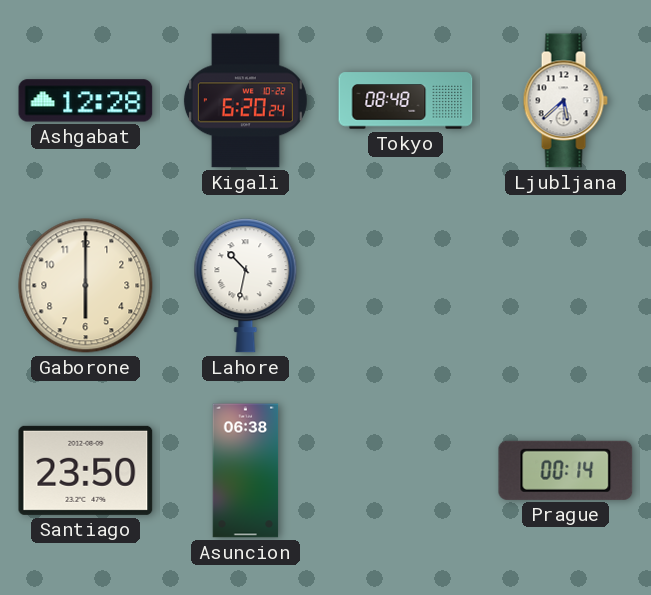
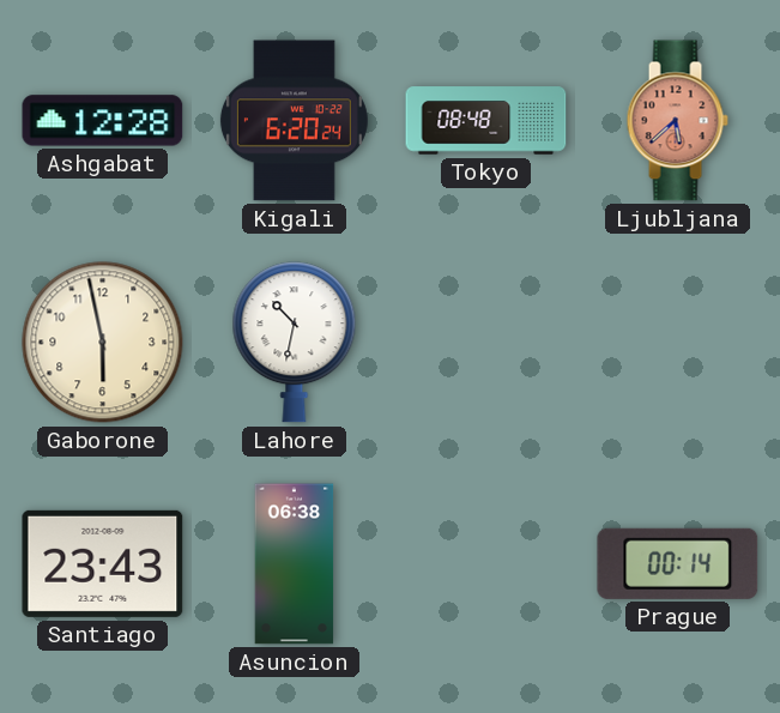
Ljubljana dial: white -> salmon (677, 121)
Gaborone: 6:00 -> 5:58 (103, 343)
Santiago: 23:50 -> 23:43 (103, 563)
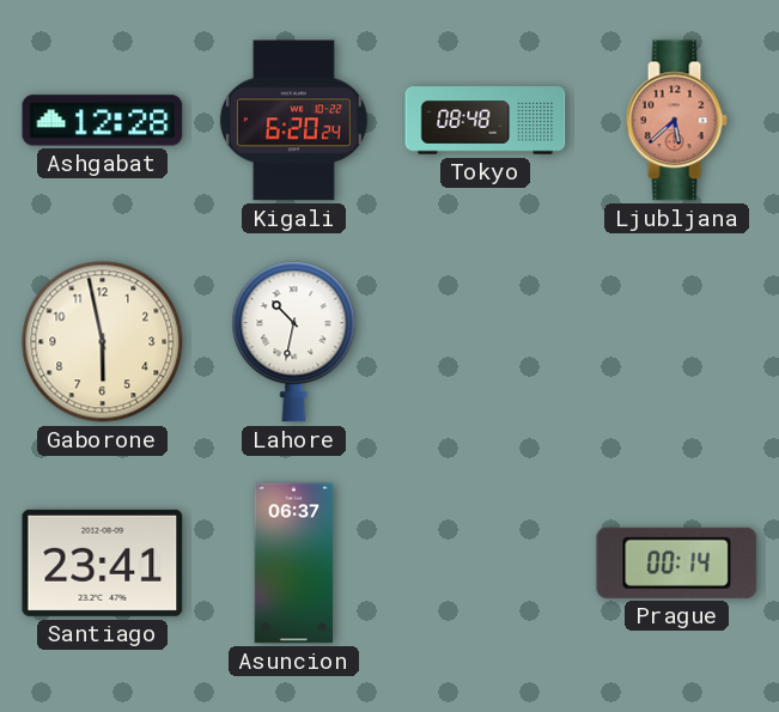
Santiago: 23:43 -> 23:41 (103, 562)
Asuncion: 06:38 -> 06:37 (294, 564)
